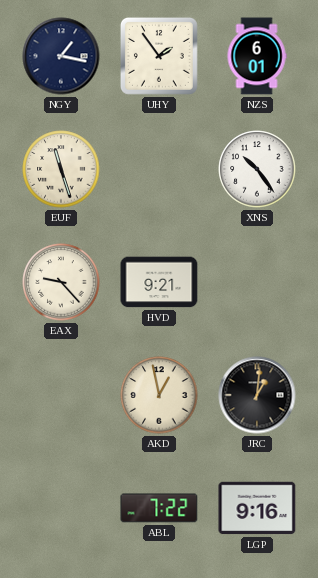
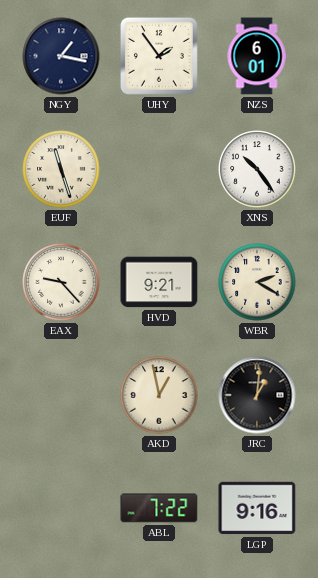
WBR: none -> 2:20 (257, 282)
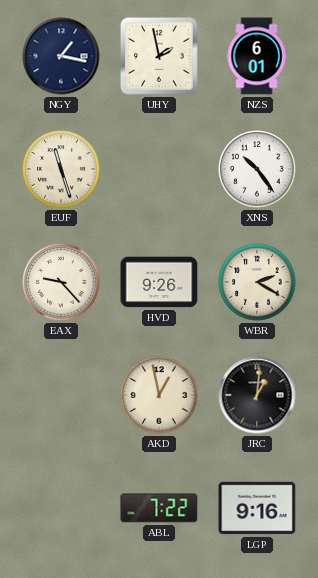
UHY: 1:54 -> 1:58 (159, 56)
HVD: 9:21 -> 9:26 (159, 282)
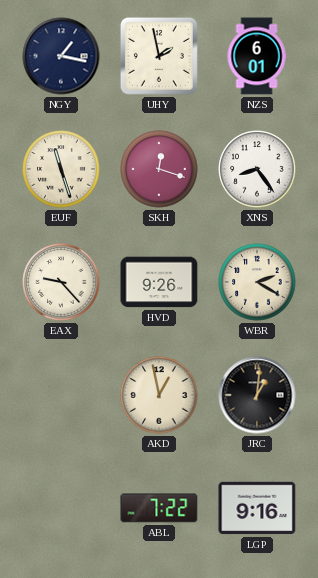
SKH: none -> 12:18 (159, 169)
XNS: 10:24 -> 8:24 (257, 169)
